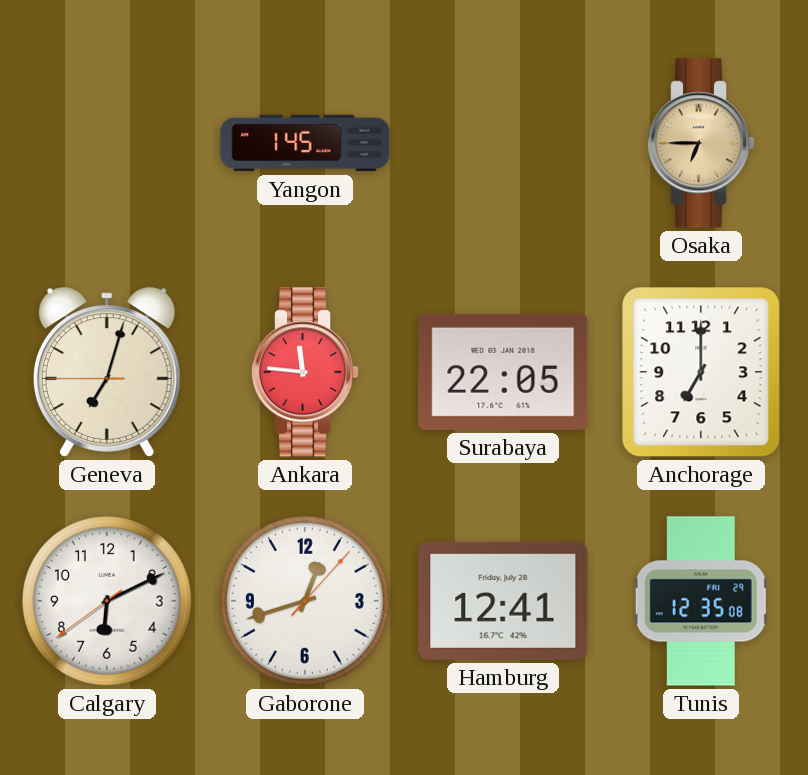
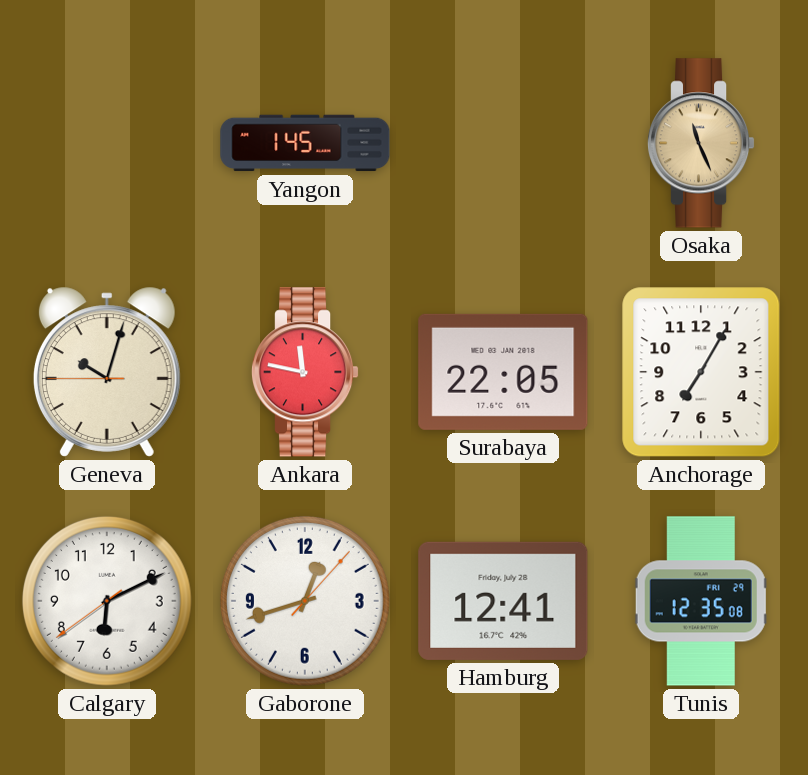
Osaka: 6:45 -> 11:26 (701, 143)
Geneva: 7:02 -> 10:02 (107, 372)
Ankara: 11:46 -> 11:47 (305, 372)
Anchorage: 7:00 -> 7:05 (701, 372)
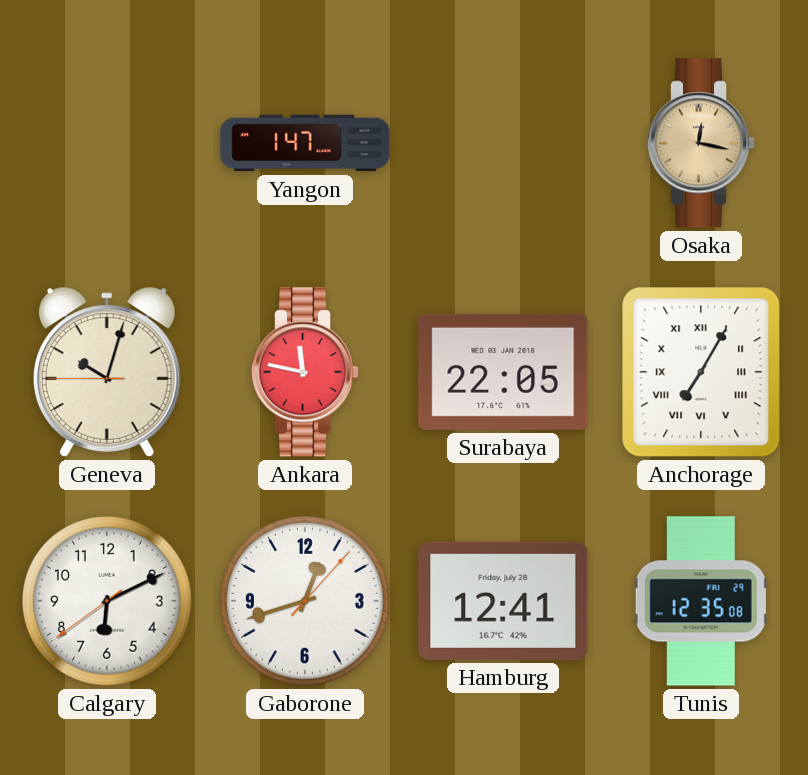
Yangon: 1:45 -> 1:47 (305, 143)
Osaka: 11:26 -> 12:17 (701, 143)
Anchorage numerals: Arabic -> Roman (701, 372)
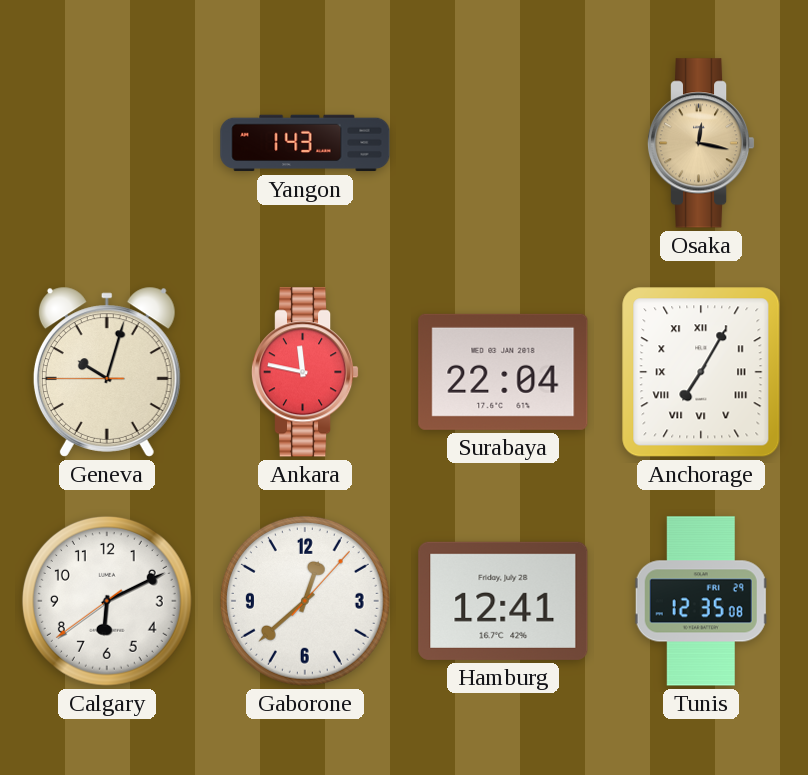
Yangon: 1:47 -> 1:43 (305, 143)
Surabaya: 22:05 -> 22:04 (503, 372)
Gaborone: 12:42 -> 12:38 (305, 601)
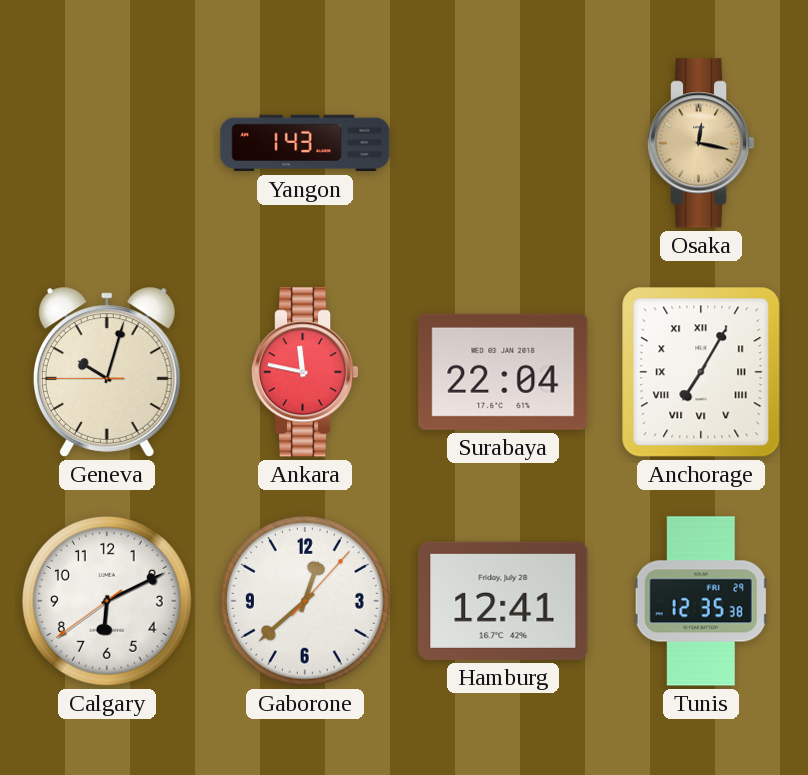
Tunis: 12:35:08 -> 12:35:38 (701, 601)
